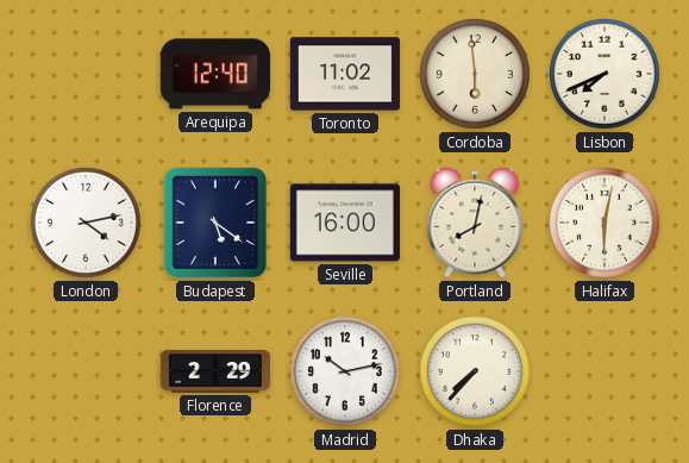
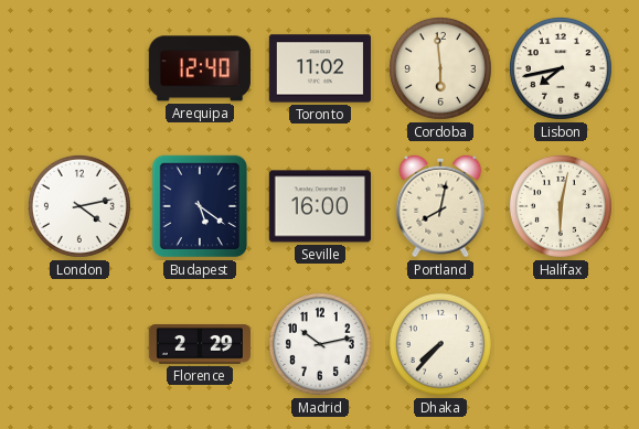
Lisbon: 7:41 -> 7:43 (561, 68)
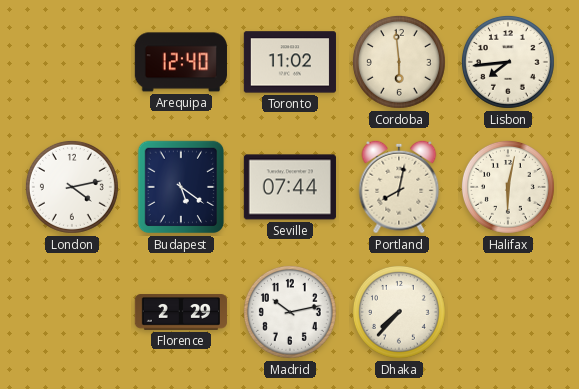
Lisbon: 7:43 -> 7:44 (508, 62)
Seville: 16:00 -> 07:44 (290, 187)
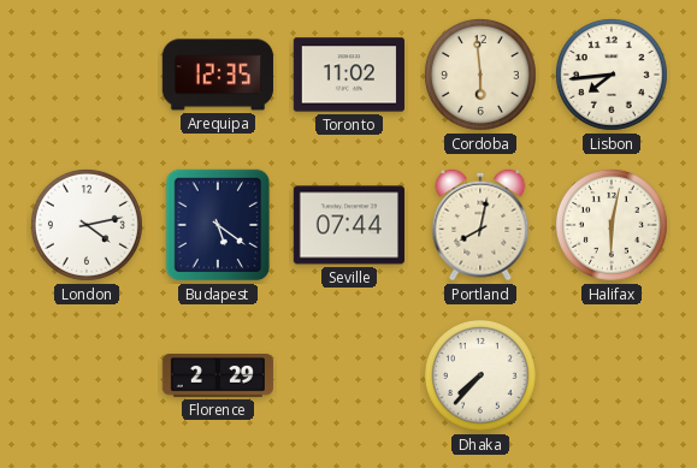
Arequipa: 12:40 -> 12:35 (218, 75)
Madrid: 10:13 -> none (290, 312)
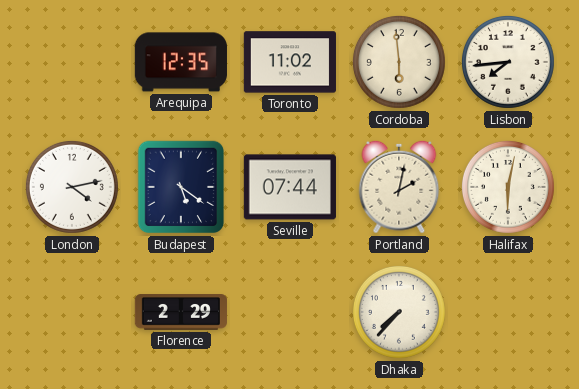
Portland: 8:02 -> 2:02 (399, 187)
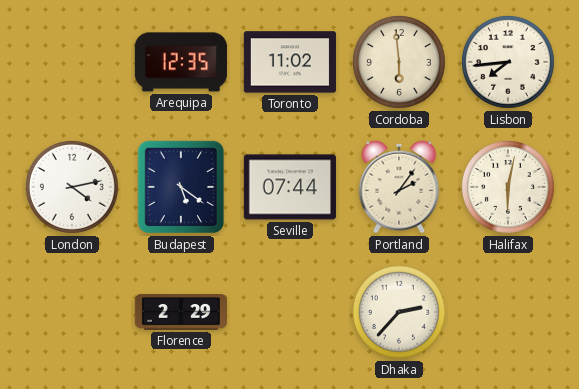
Portland: 2:02 -> 2:06 (399, 187)
Dhaka: 7:37 -> 2:37 (399, 312)
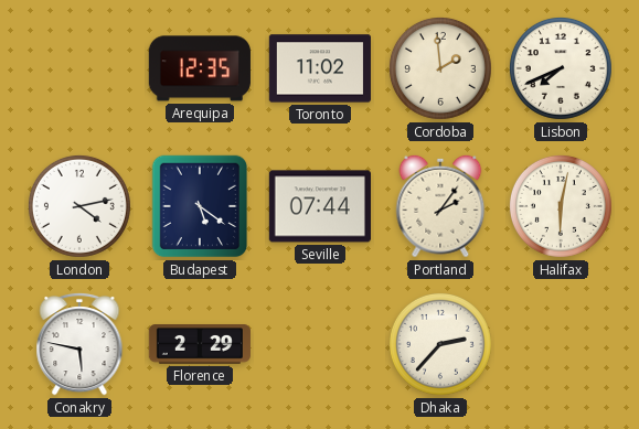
Cordoba: 5:59 -> 1:59 (440, 68)
Lisbon: 7:44 -> 7:41 (561, 68)
Conakry: none -> 5:47 (79, 344)
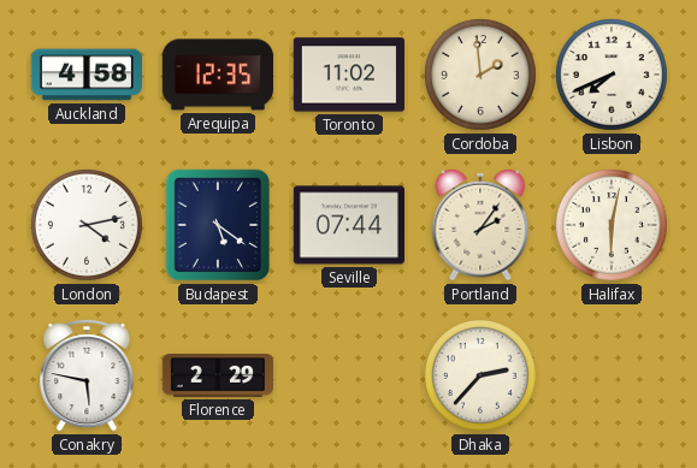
Auckland: none -> 4:58 (87, 75)
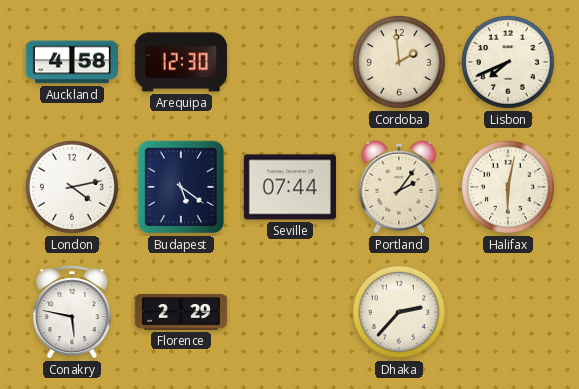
Arequipa: 12:35 -> 12:30 (181, 62)
Toronto: 11:02 -> none (348, 75)
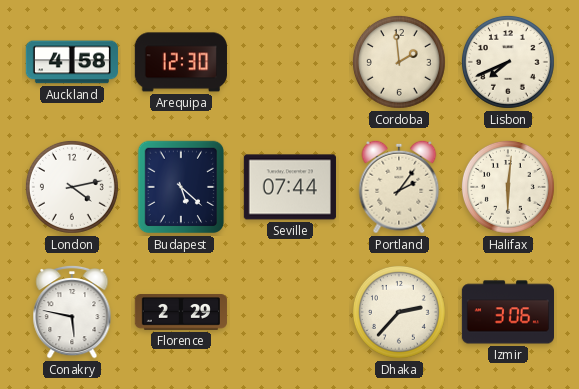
Budapest: 5:21 -> 5:22 (181, 187)
Halifax: 6:02 -> 6:01 (508, 187)
Izmir: none -> 3:06 (507, 312)
